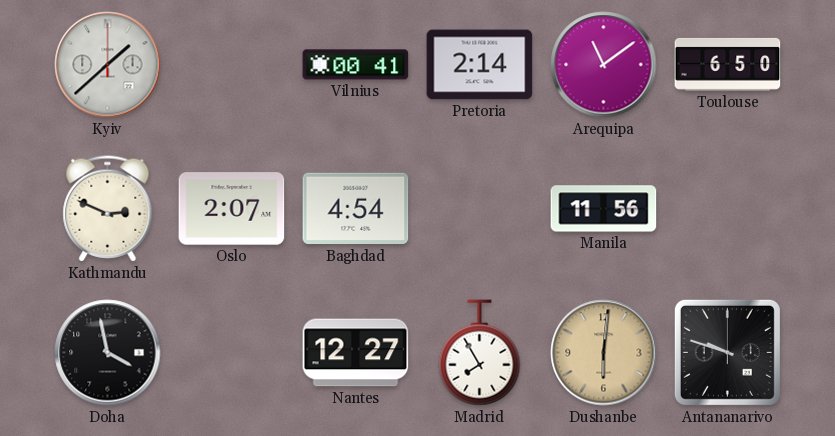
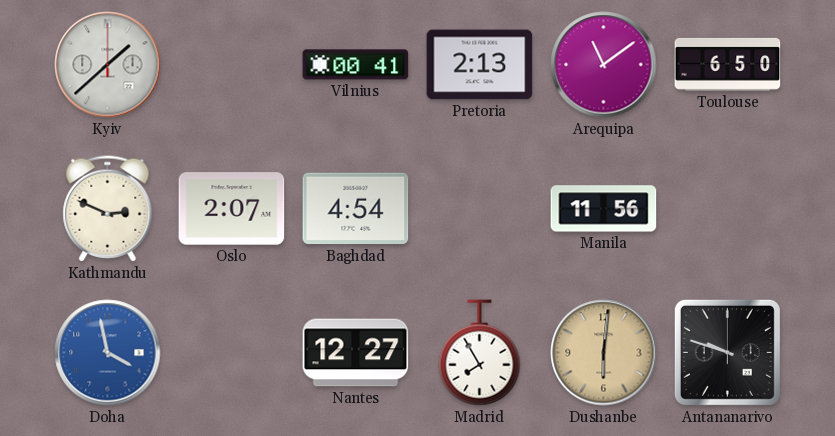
Pretoria: 2:14 -> 2:13 (480, 65)
Doha dial: black -> blue (108, 353)
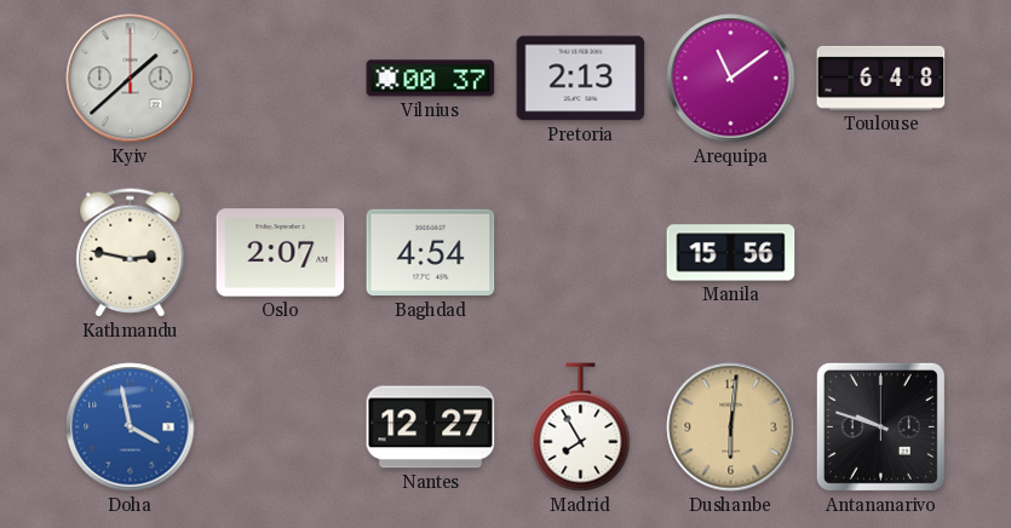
Vilnius: 00:41 -> 00:37 (431, 79)
Toulouse: 6:50 -> 6:48 (881, 78)
Kathmandu: 2:49 -> 2:47 (131, 253)
Manila: 11:56 -> 15:56 (731, 253)
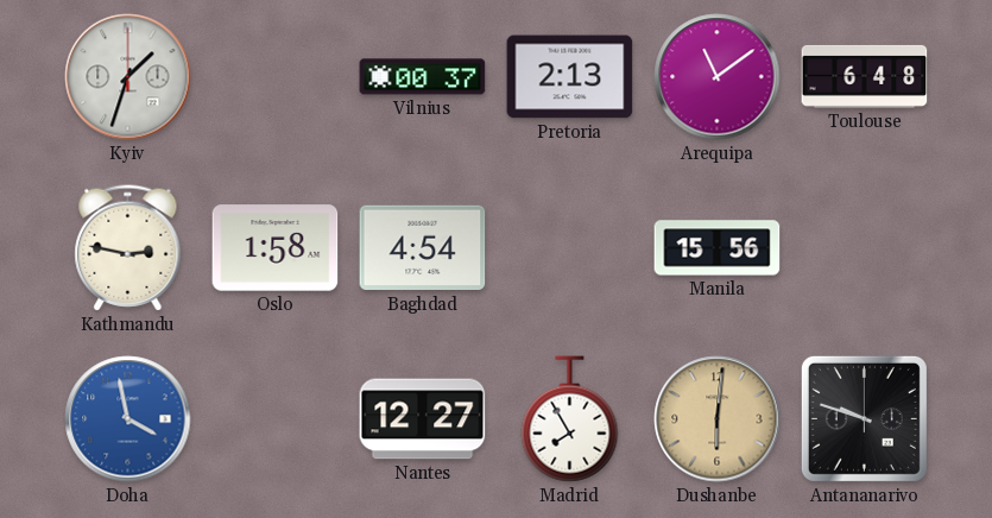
Kyiv: 1:38 -> 1:33 (128, 77)
Oslo: 2:07 -> 1:58 (276, 248)
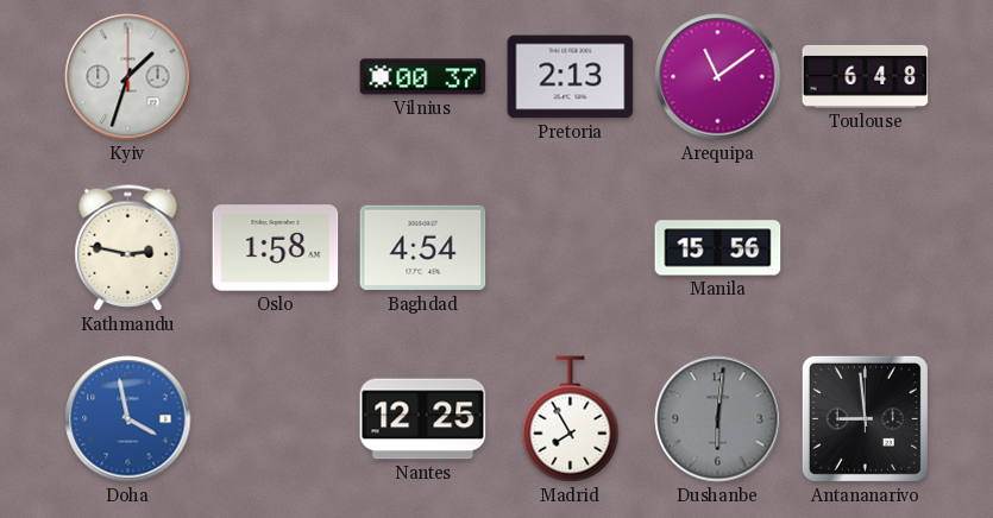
Nantes: 12:27 -> 12:25 (423, 419)
Dushanbe dial: champagne -> grey (718, 419)
Antananarivo: 9:48 -> 8:59 (865, 418)
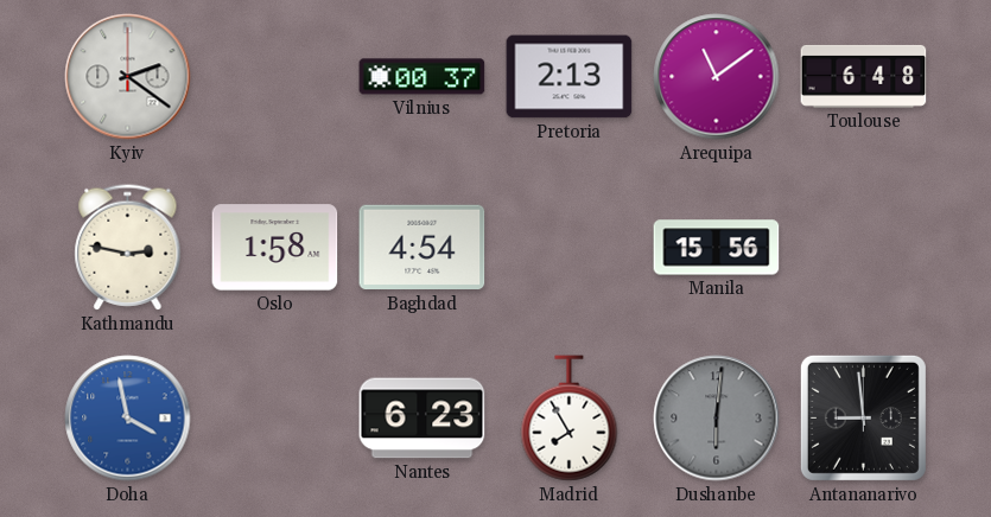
Kyiv: 1:33 -> 2:21 (128, 77)
Nantes: 12:25 -> 6:23 (423, 419)
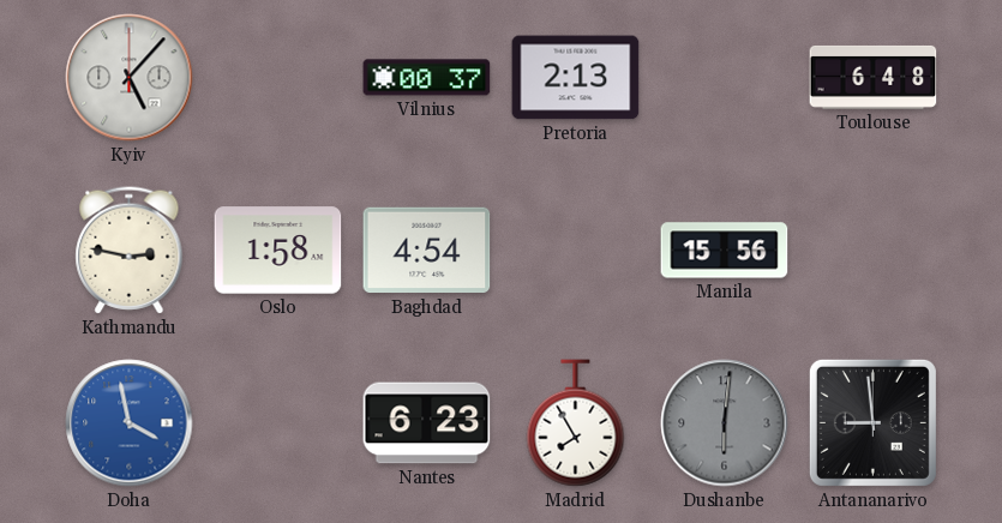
Kyiv: 2:21 -> 5:07 (130, 78)
Arequipa: 11:09 -> none (717, 77)
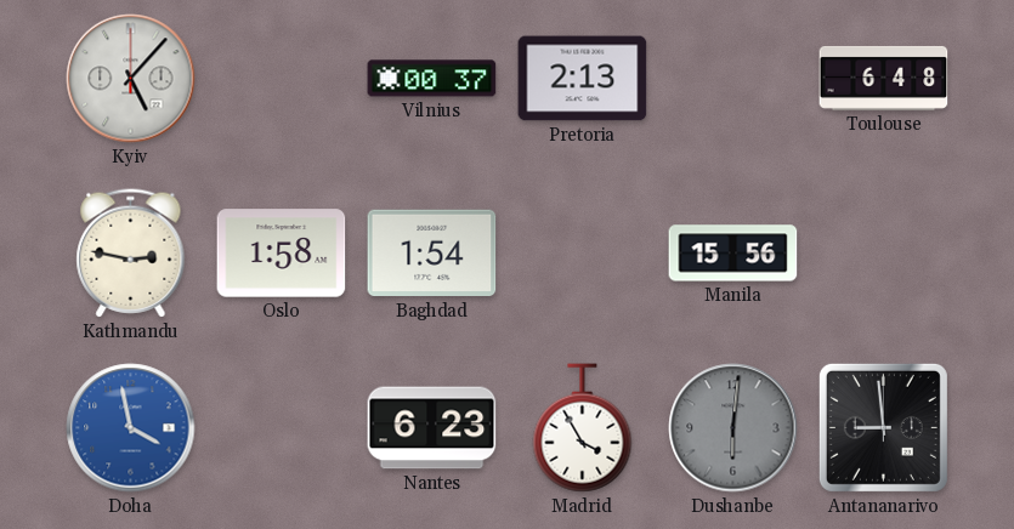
Baghdad: 4:54 -> 1:54 (432, 254)
Madrid: 7:55 -> 3:55 (583, 428)
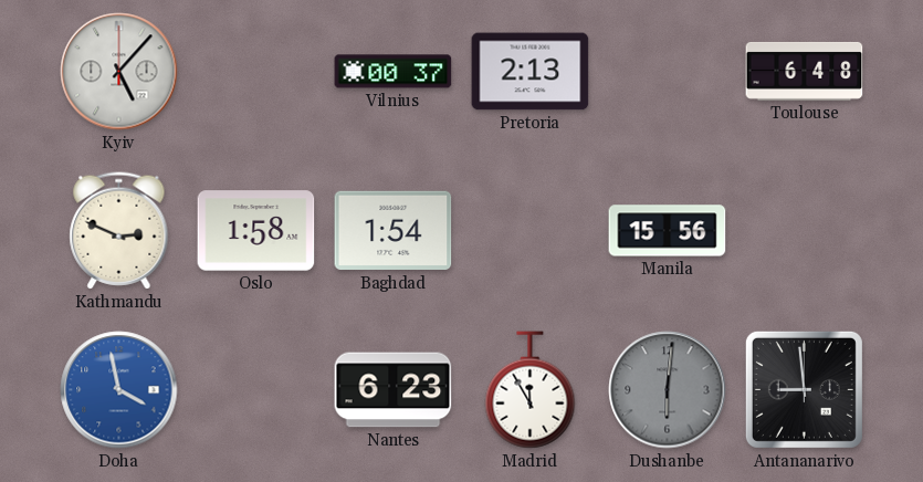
Kathmandu: 2:47 -> 2:49 (119, 231)
Madrid: 3:55 -> 11:55 (531, 390)
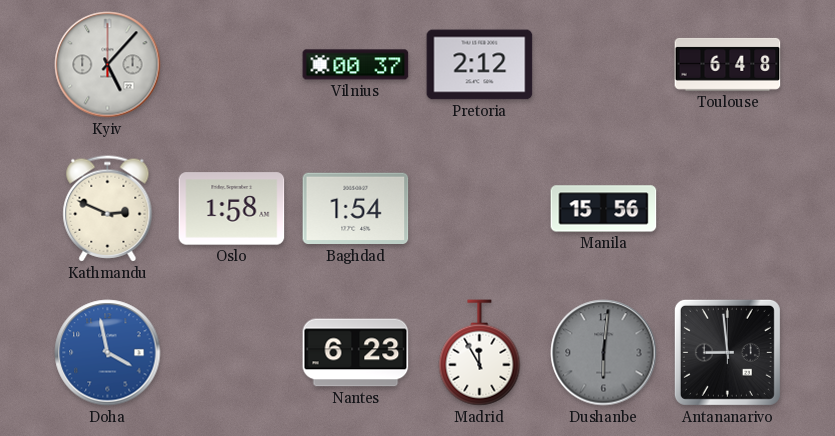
Pretoria: 2:13 -> 2:12 (480, 65)
